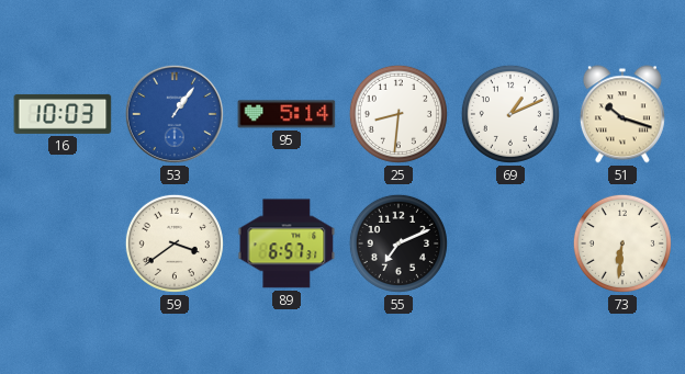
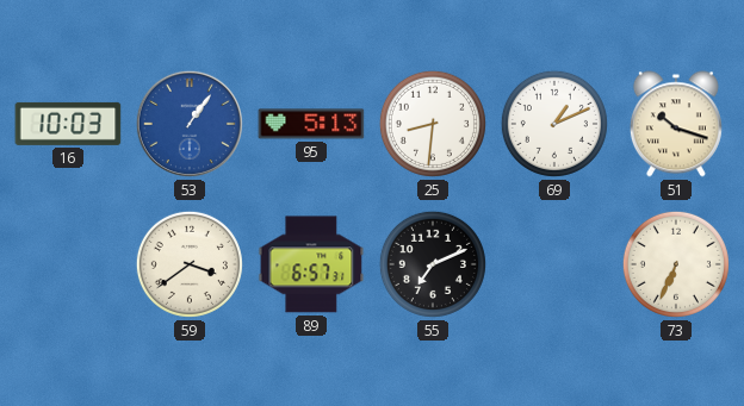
95: 5:14 -> 5:13 (311, 124)
73: 6:31 -> 6:34 (676, 264)
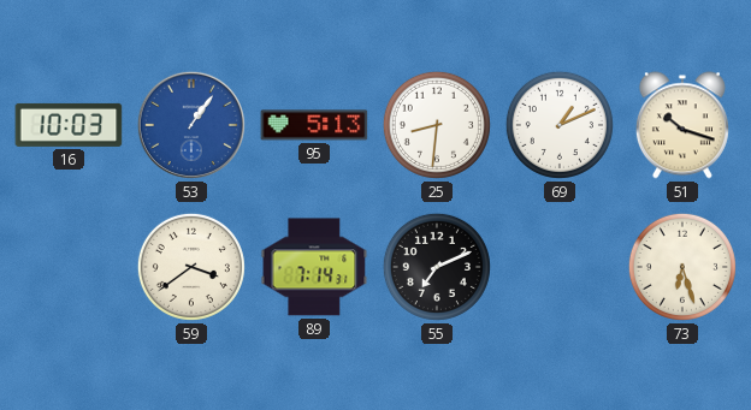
89: 6:57 -> 7:14 (314, 267)
73: 6:34 -> 6:27 (682, 267)
